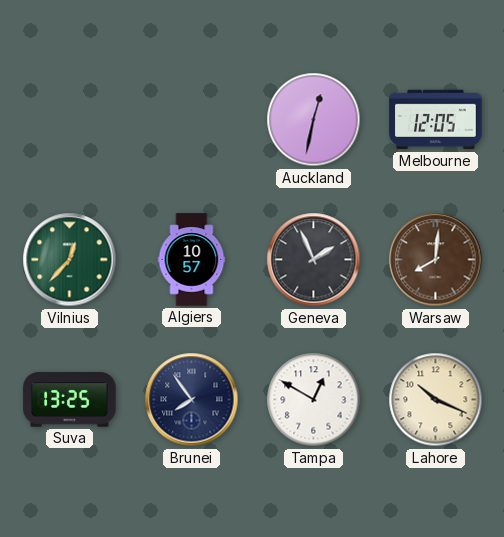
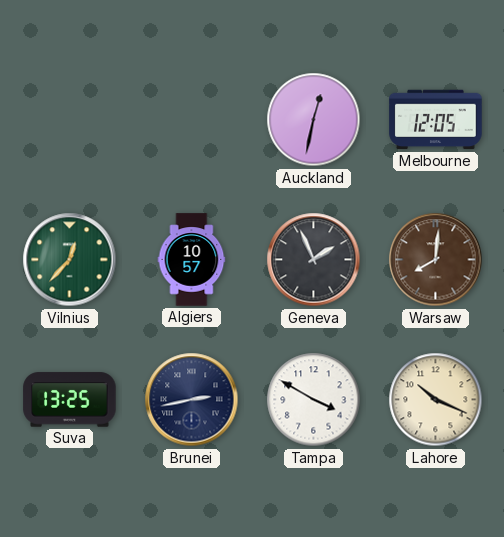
Brunei: 7:54 -> 2:43 (192, 400)
Tampa: 12:50 -> 3:50 (314, 400)
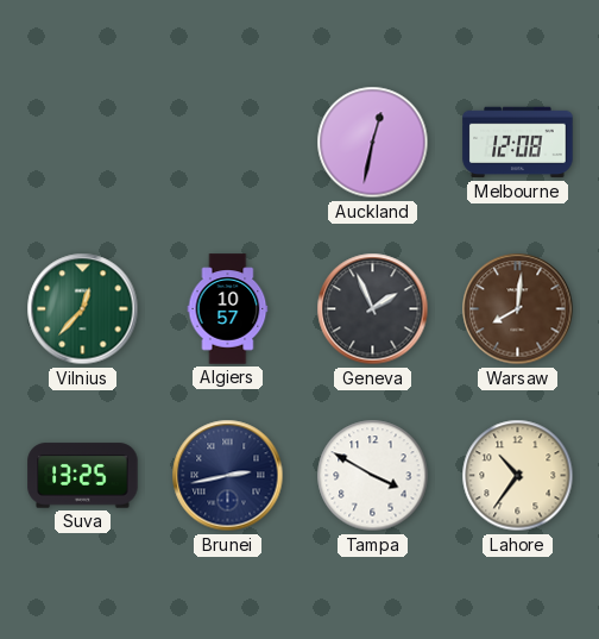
Melbourne: 12:05 -> 12:08 (518, 143)
Lahore: 10:19 -> 10:36 (518, 476)
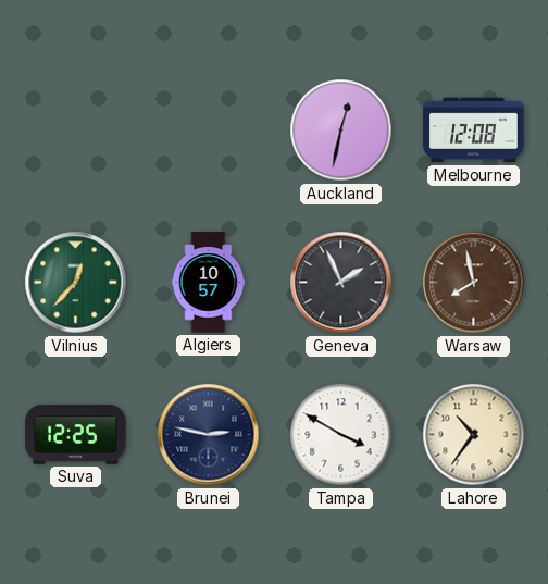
Warsaw: 8:01 -> 7:58 (474, 283)
Suva: 13:25 -> 12:25 (76, 435)
Brunei: 2:43 -> 2:47 (209, 435)
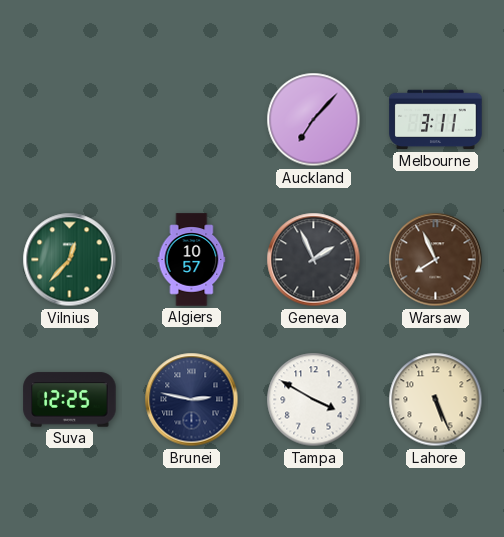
Auckland: 12:32 -> 7:07 (314, 120)
Melbourne: 12:08 -> 3:11 (436, 120)
Warsaw: 7:58 -> 7:56 (436, 260)
Lahore: 10:36 -> 5:26 (436, 400)
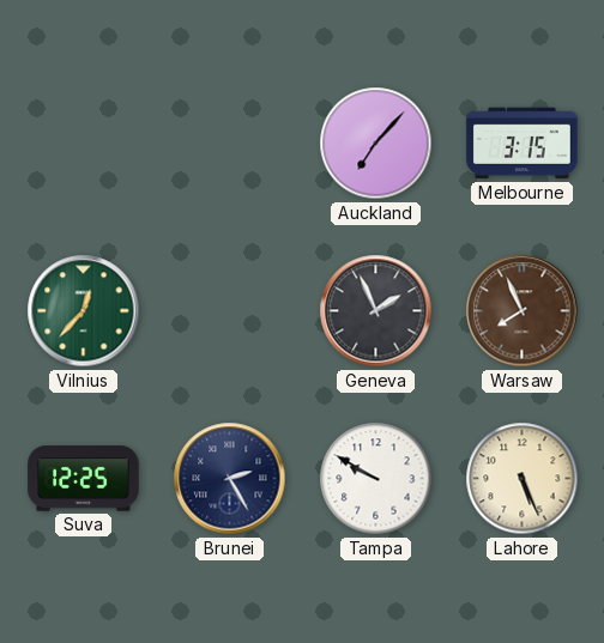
Melbourne: 3:11 -> 3:15 (523, 144)
Algiers: 10:57 -> none (192, 260)
Brunei: 2:47 -> 2:25 (230, 479)
Tampa: 3:50 -> 9:50 (376, 479)
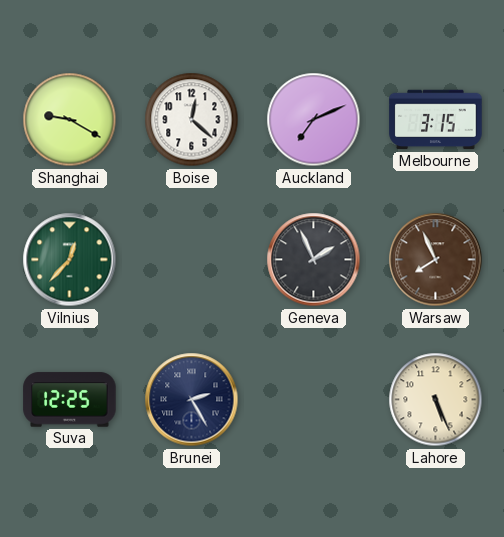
Shanghai: none -> 9:20 (70, 120)
Boise: none -> 12:22 (192, 120)
Auckland: 7:07 -> 7:11 (314, 120)
Tampa: 9:50 -> none (376, 479)
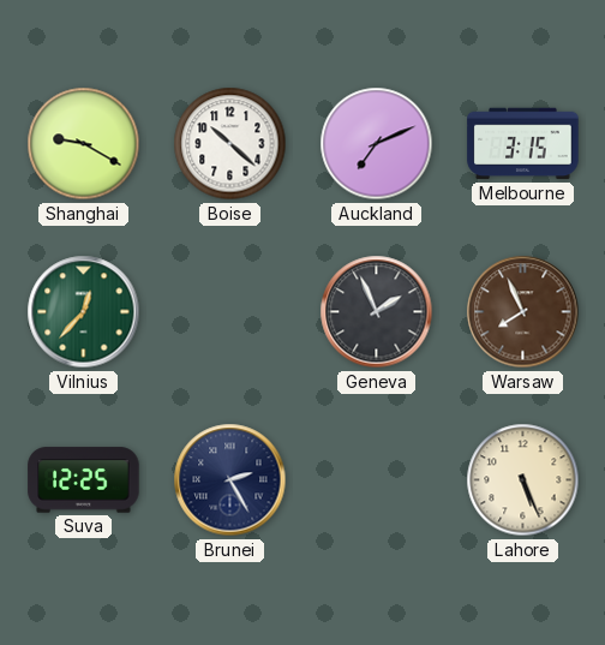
Boise: 12:22 -> 10:22 (230, 144)
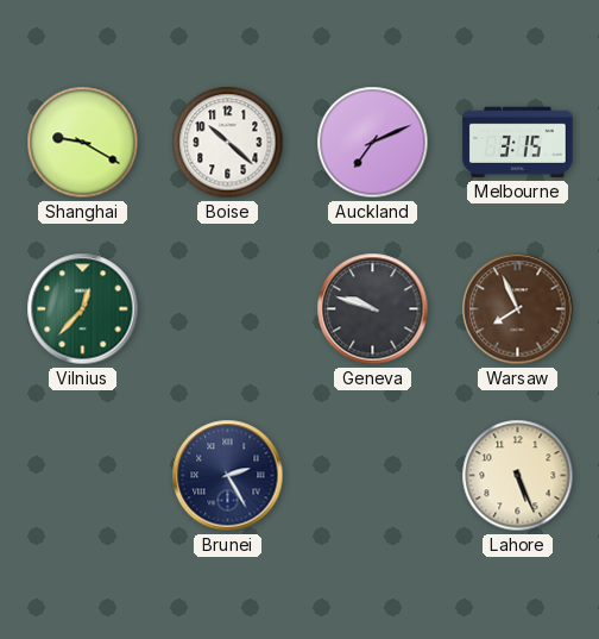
Geneva: 1:56 -> 9:48 (373, 309)
Suva: 12:25 -> none (84, 480)
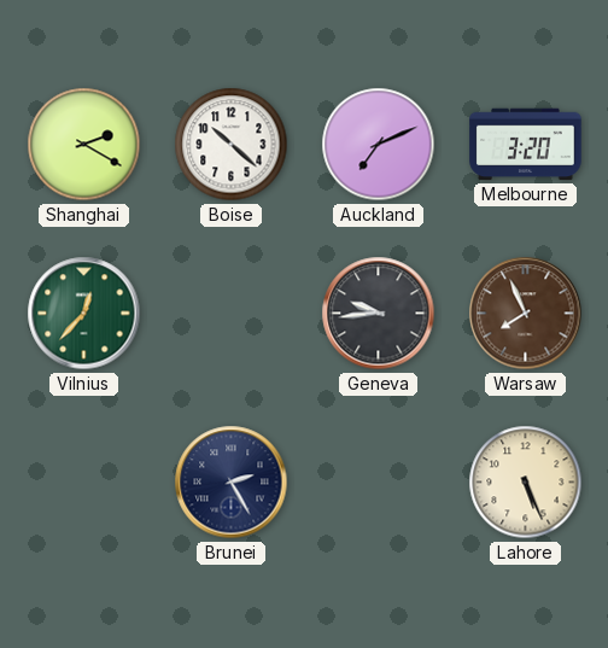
Shanghai: 9:20 -> 2:20 (84, 145)
Melbourne: 3:15 -> 3:20 (526, 145)
Geneva: 9:48 -> 9:44 (379, 314)
